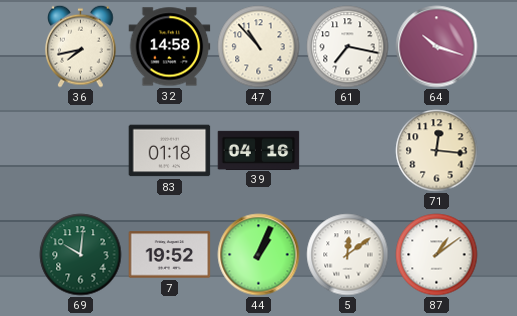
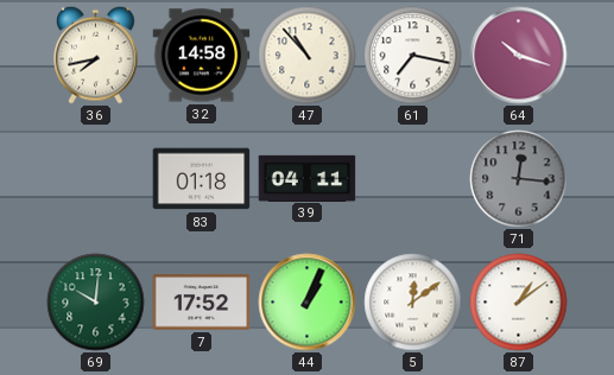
39: 04:16 -> 04:11 (308, 178)
71 dial: cream -> grey (519, 179)
7: 19:52 -> 17:52 (202, 303)
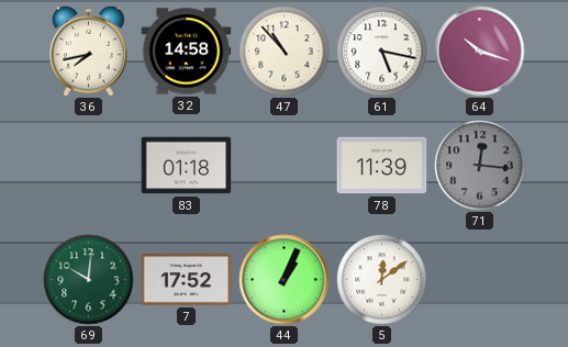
61: 7:17 -> 5:17 (382, 52)
39: 04:11 -> none (308, 178)
78: none -> 11:39 (382, 166)
87: 1:09 -> none (519, 303)
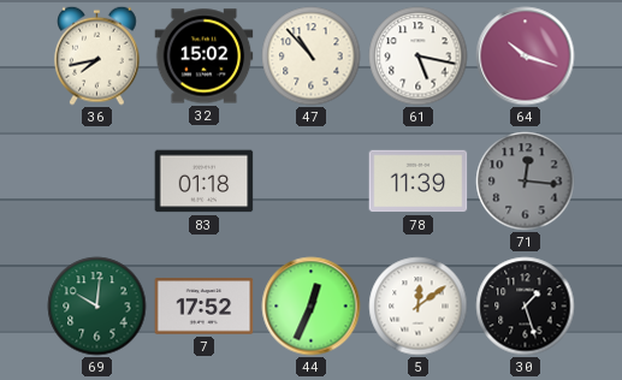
32: 14:58 -> 15:02 (205, 57)
44: 1:04 -> 12:34 (312, 307)
30: none -> 1:27 (526, 307)
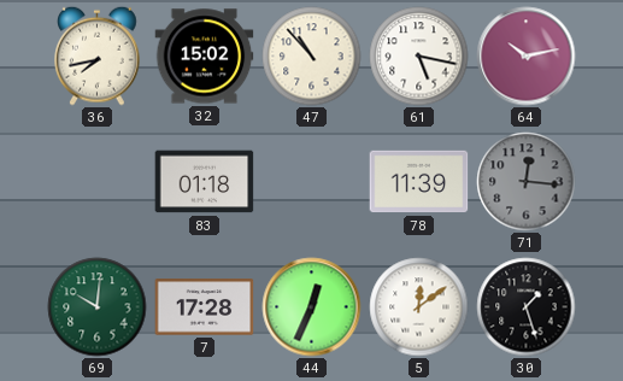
64: 10:18 -> 10:13 (527, 57)
7: 17:52 -> 17:28 (205, 307)
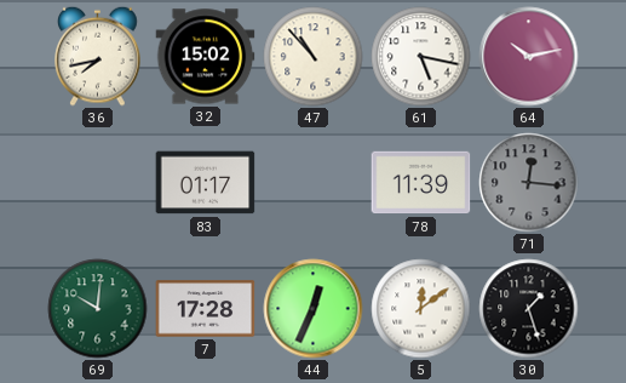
83: 01:18 -> 01:17 (206, 183)
